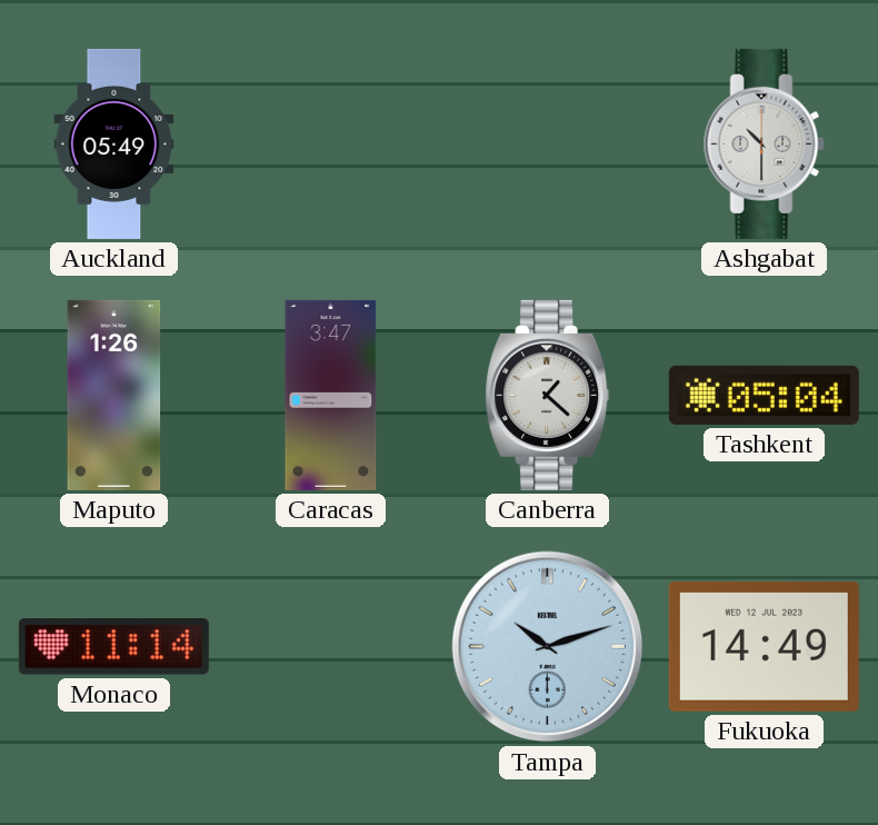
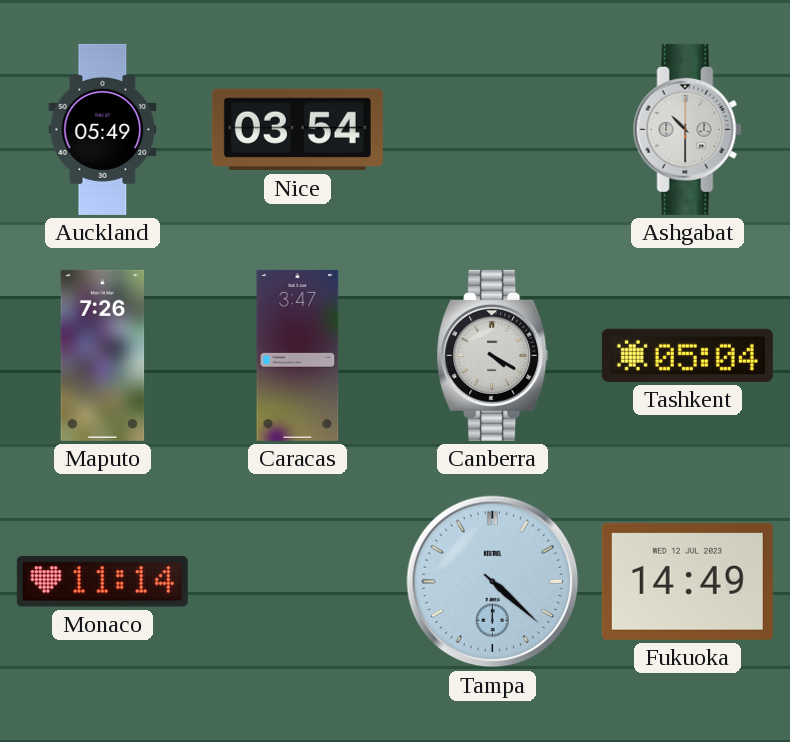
Nice: none -> 03:54 (297, 130)
Maputo: 1:26 -> 7:26 (103, 355)
Canberra: 1:22 -> 4:20 (493, 355)
Tampa: 10:12 -> 4:22 (493, 582)
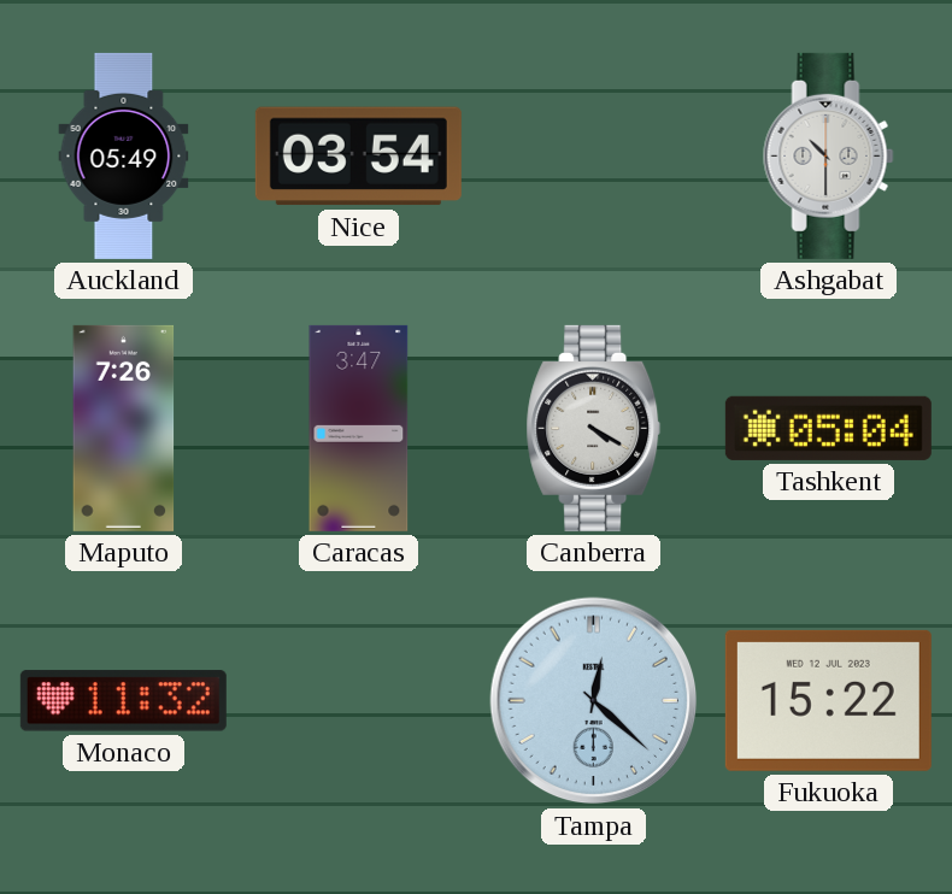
Monaco: 11:14 -> 11:32 (123, 701)
Tampa: 4:22 -> 12:22 (594, 701)
Fukuoka: 14:49 -> 15:22 (828, 700)
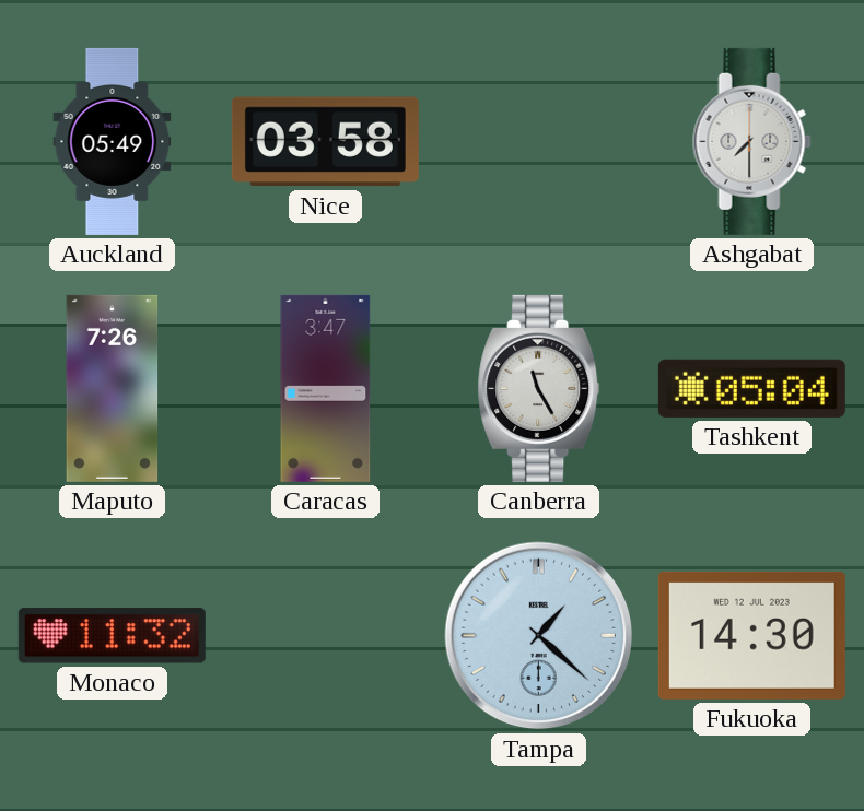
Nice: 03:54 -> 03:58 (325, 142)
Ashgabat: 10:30 -> 7:30 (752, 141)
Canberra: 4:20 -> 11:25 (539, 388)
Tampa: 12:22 -> 1:22 (539, 636)
Fukuoka: 15:22 -> 14:30 (751, 635)
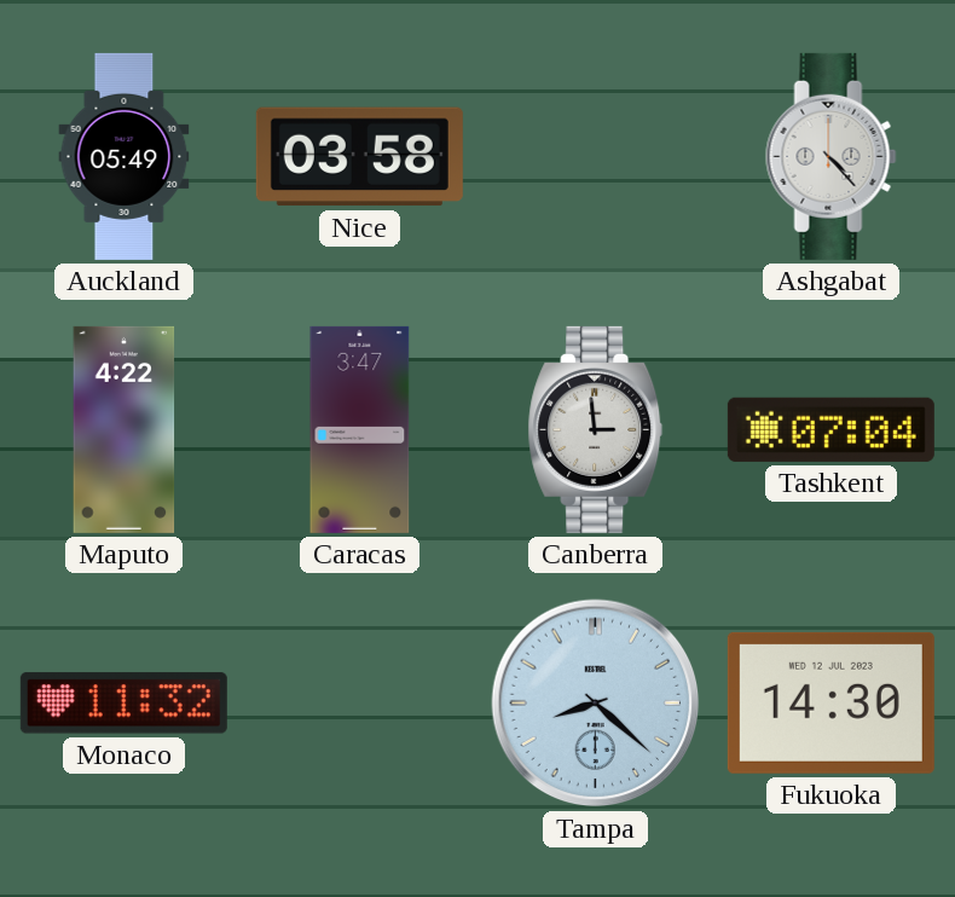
Ashgabat: 7:30 -> 4:23 (832, 156)
Maputo: 7:26 -> 4:22 (125, 429)
Canberra: 11:25 -> 2:59 (596, 429)
Tashkent: 05:04 -> 07:04 (830, 429)
Tampa: 1:22 -> 8:22 (596, 704)
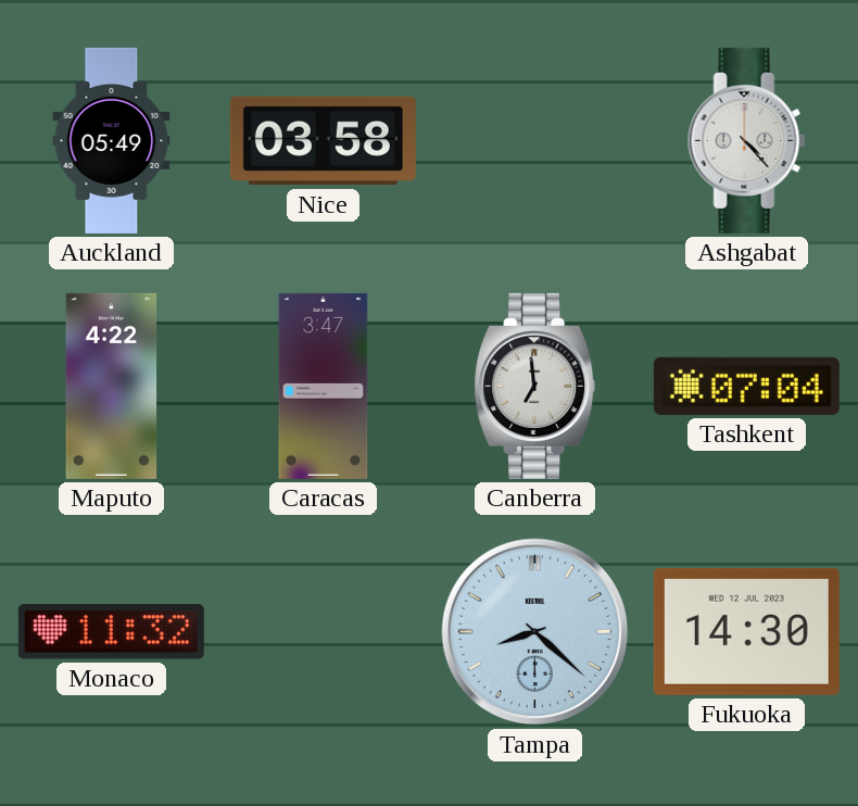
Canberra: 2:59 -> 6:59 (535, 386)
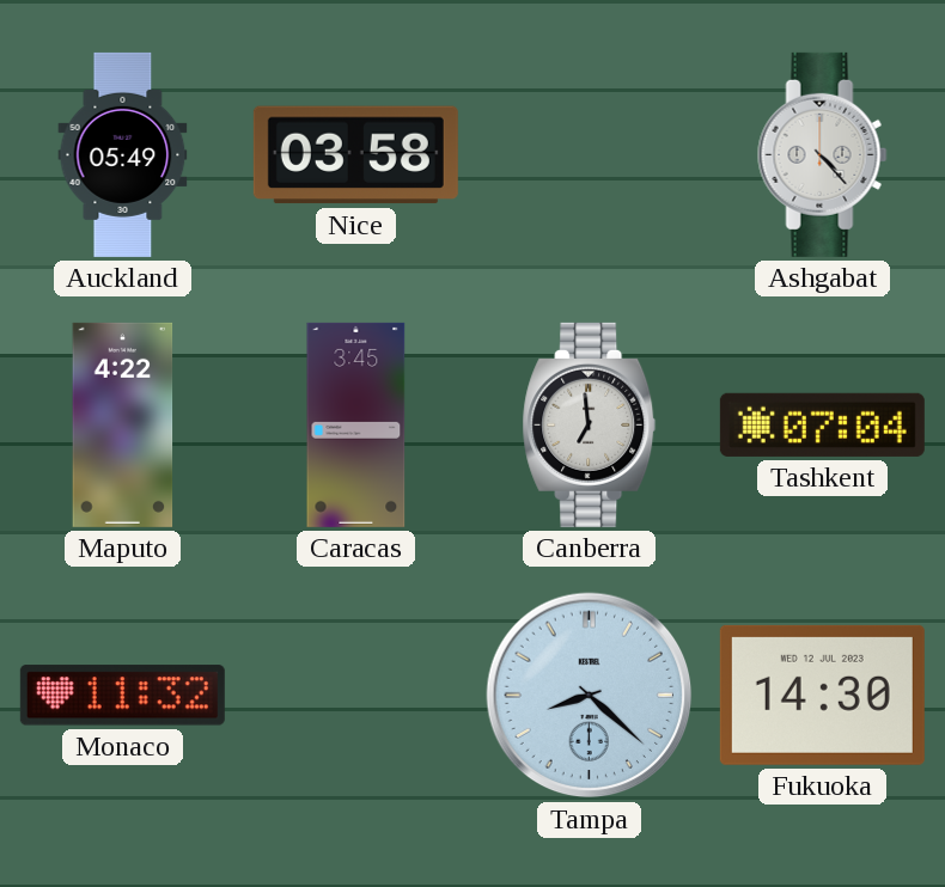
Caracas: 3:47 -> 3:45 (356, 424)
